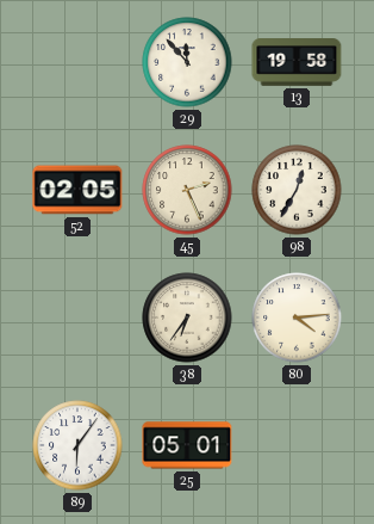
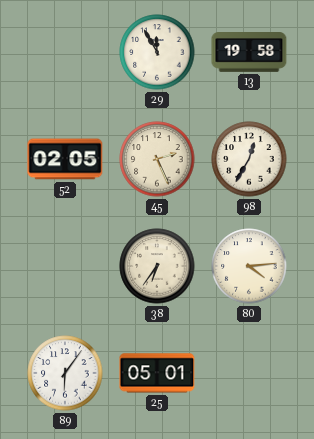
29: 11:53 -> 11:55 (157, 52)
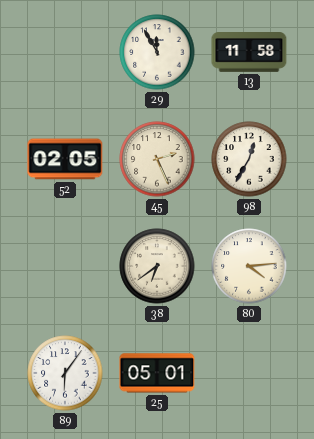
13: 19:58 -> 11:58 (249, 53)
38: 6:36 -> 6:39 (157, 266)
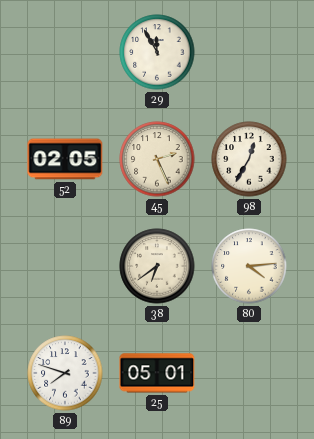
13: 11:58 -> none (249, 53)
89: 6:06 -> 7:48 (65, 373)
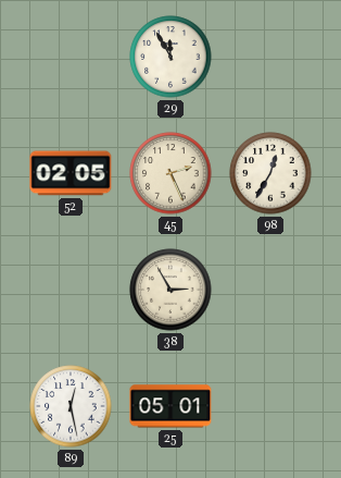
38: 6:39 -> 2:55 (171, 290)
80: 4:14 -> none (249, 266)
89: 7:48 -> 12:28 (71, 406)
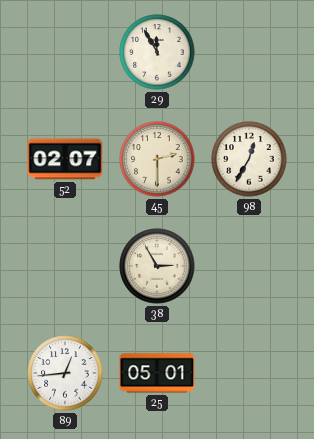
52: 02:05 -> 02:07 (65, 159)
45: 2:26 -> 2:30 (157, 159)
89: 12:28 -> 12:44 (65, 373)
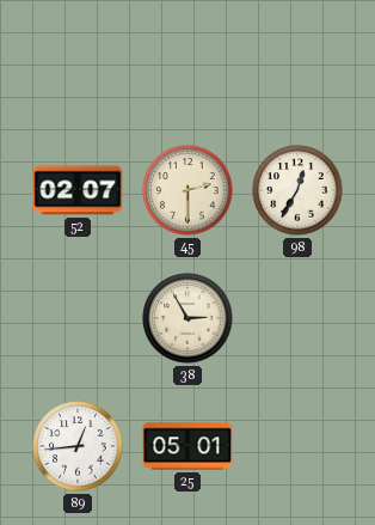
29: 11:55 -> none (157, 52)
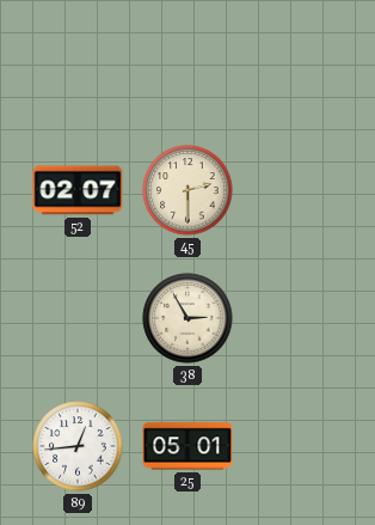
98: 12:35 -> none (297, 190)
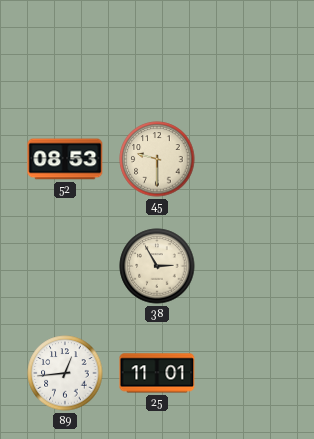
52: 02:07 -> 08:53 (65, 159)
45: 2:30 -> 9:30 (157, 159)
25: 05:01 -> 11:01 (157, 373)
